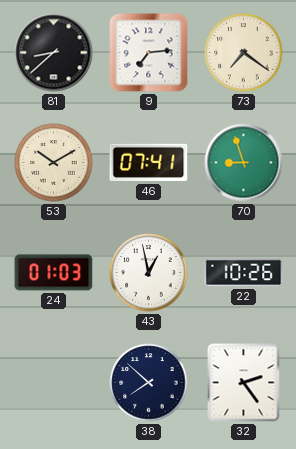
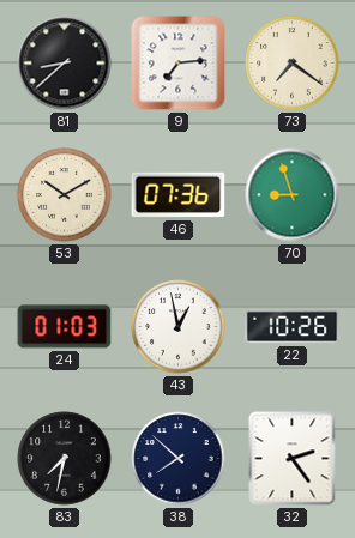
46: 07:41 -> 07:36 (179, 195)
83: none -> 7:32 (65, 459)
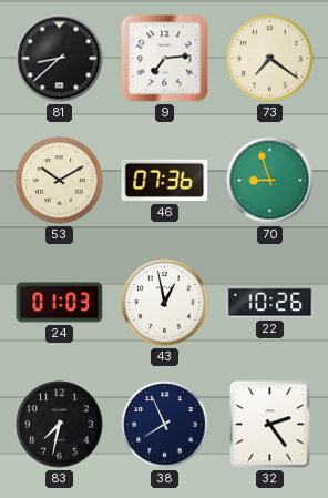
38: 7:52 -> 7:56 (165, 425)
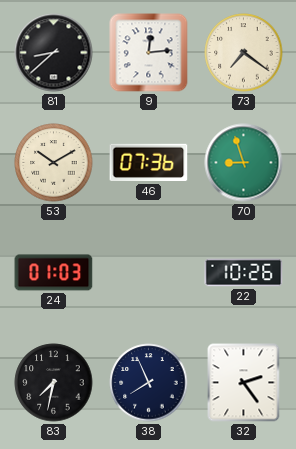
9: 7:14 -> 12:14 (149, 53)
43: 12:58 -> none (165, 303)
